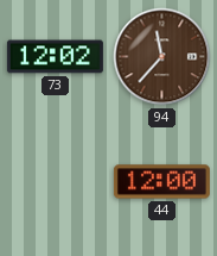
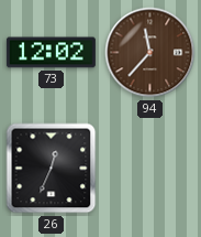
26: none -> 12:34 (52, 169)
44: 12:00 -> none (161, 182)
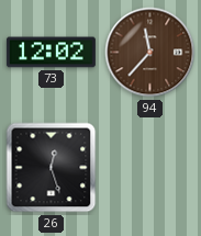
26: 12:34 -> 12:27 (52, 168)
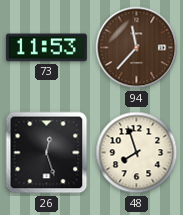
73: 12:02 -> 11:53 (46, 48)
48: none -> 7:57 (137, 153)
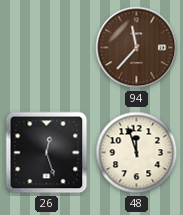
73: 11:53 -> none (46, 48)
48: 7:57 -> 11:57 (137, 153)
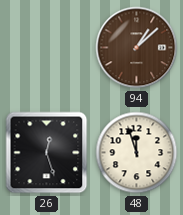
94: 11:37 -> 1:08 (137, 48)
